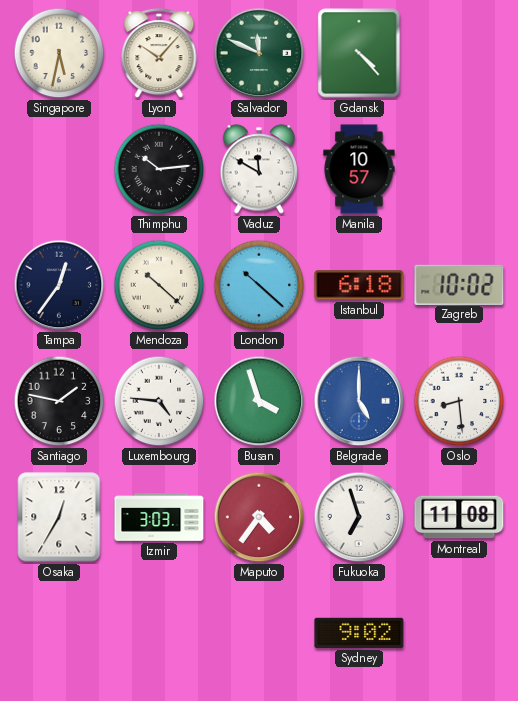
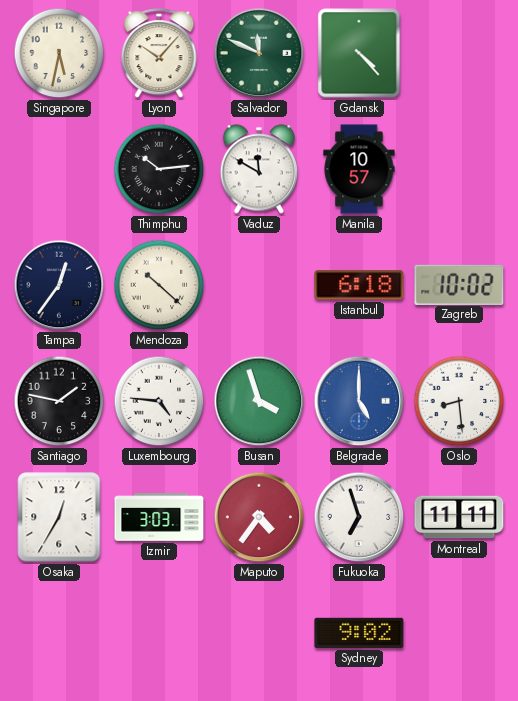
London: 10:22 -> none (259, 285)
Montreal: 11:08 -> 11:11 (459, 517)
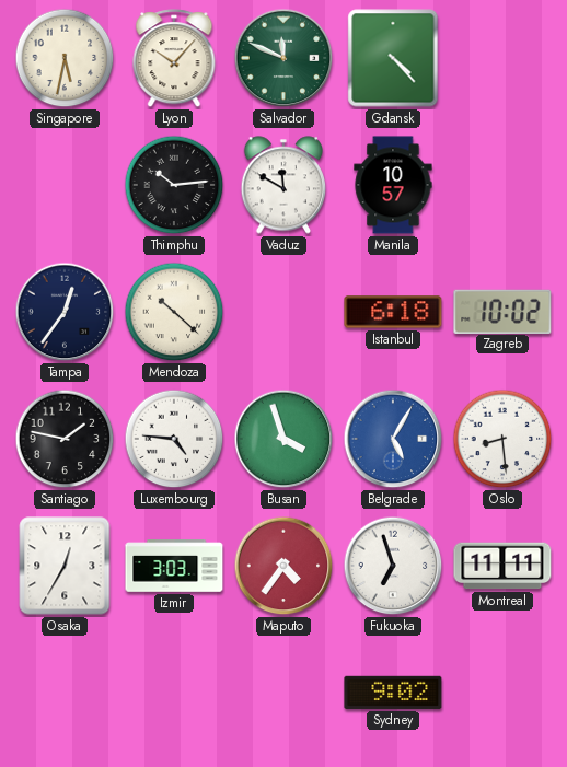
Belgrade: 5:00 -> 5:05 (393, 439)
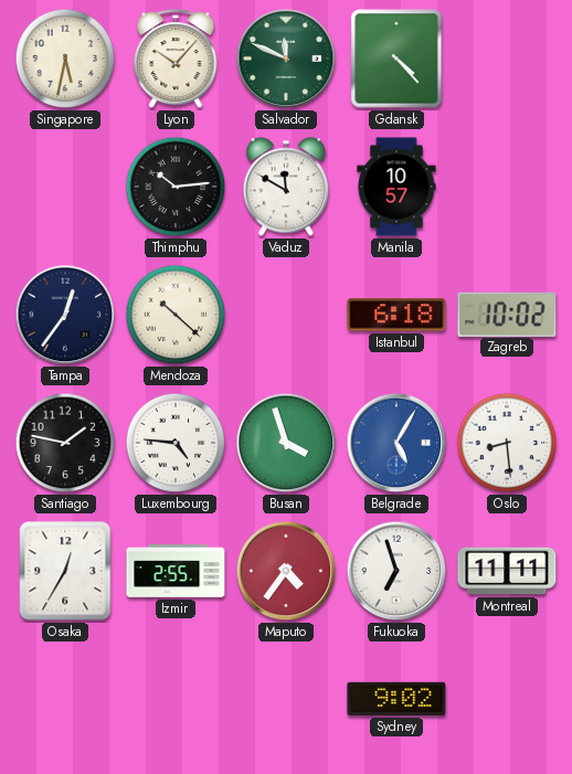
Izmir: 3:03 -> 2:55 (176, 571)
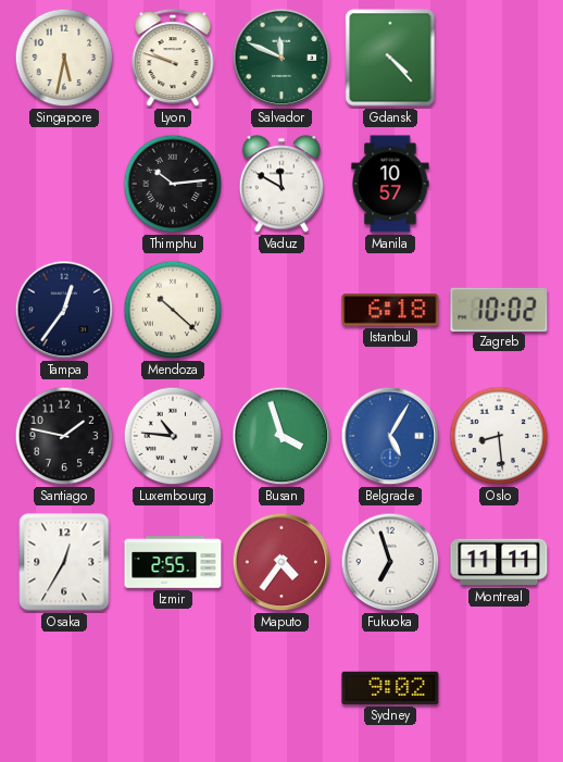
Lyon: 10:07 -> 9:48 (173, 59)
Luxembourg: 4:46 -> 10:46 (173, 436)
